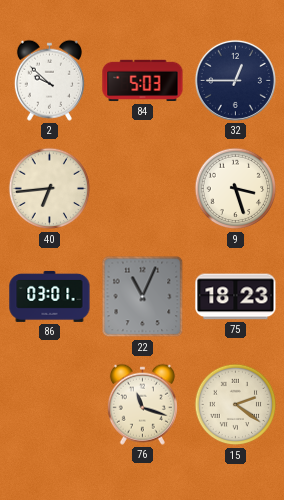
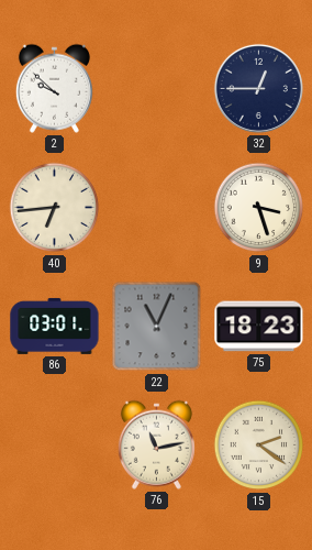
84: 5:03 -> none (143, 81)
76: 11:18 -> 11:13 (156, 444)
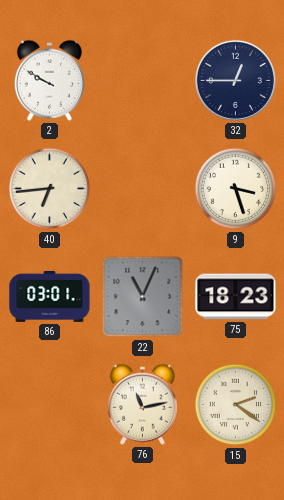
2: 9:52 -> 9:50 (49, 80)
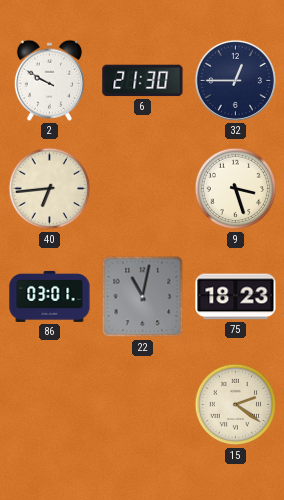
6: none -> 21:30 (143, 81)
22: 11:04 -> 11:02 (143, 297)
76: 11:13 -> none (142, 404)
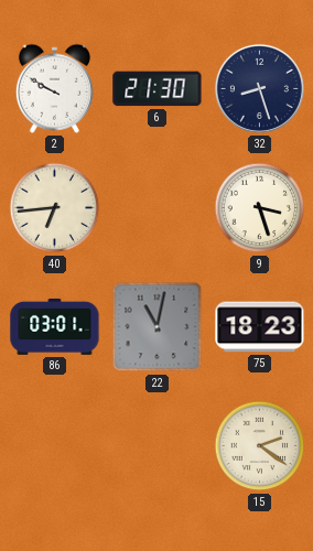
32: 12:45 -> 8:27 (259, 88)
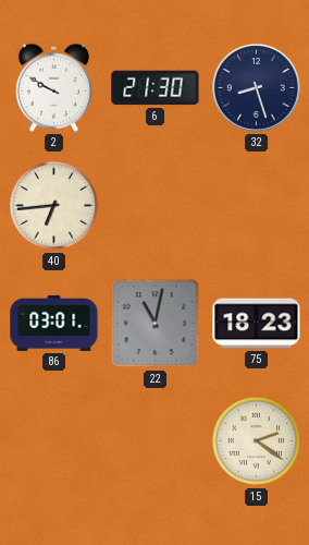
9: 3:27 -> none (260, 208)
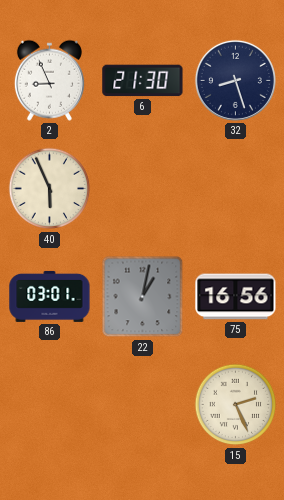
2: 9:50 -> 8:56 (49, 80)
40: 6:44 -> 5:56 (50, 189)
22: 11:02 -> 1:02 (143, 297)
75: 18:23 -> 16:56 (236, 297)
15: 2:21 -> 2:26 (236, 405)
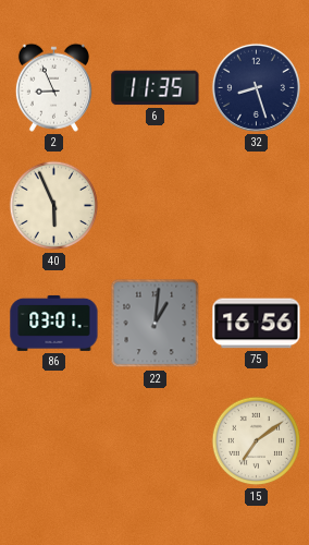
6: 21:30 -> 11:35 (156, 88)
22: 1:02 -> 1:01 (156, 324)
15: 2:26 -> 7:09 (257, 441)
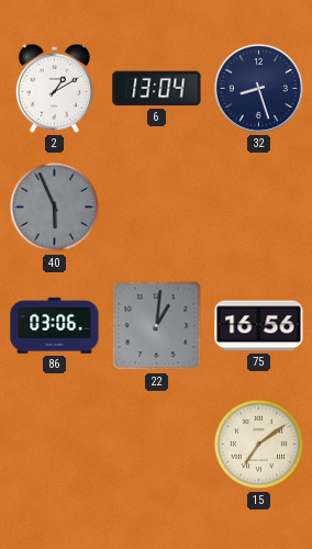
2: 8:56 -> 1:10 (54, 88)
6: 11:35 -> 13:04 (157, 89)
40 dial: cream -> grey (55, 208)
86: 03:01 -> 03:06 (55, 325)
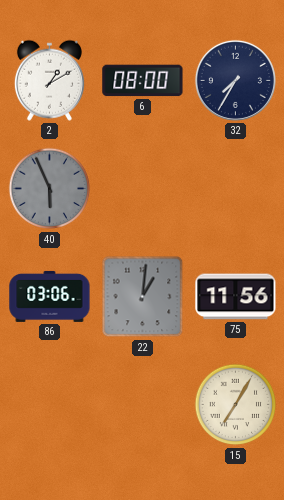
6: 13:04 -> 08:00 (143, 81)
32: 8:27 -> 7:35 (235, 80)
75: 16:56 -> 11:56 (236, 297)
15: 7:09 -> 7:05 (236, 405)
